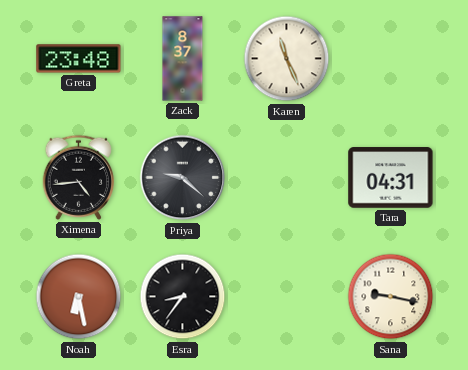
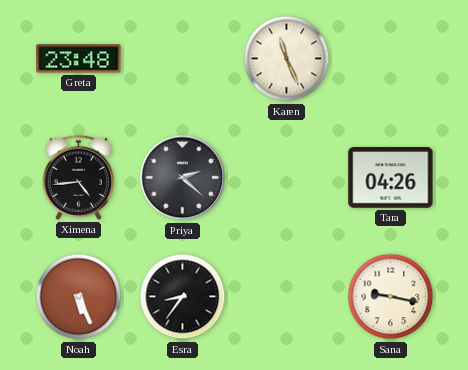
Zack: 8:37 -> none (183, 59)
Priya: 9:22 -> 2:22 (183, 178)
Tara: 04:31 -> 04:26 (391, 178)
Noah: 6:28 -> 5:26 (79, 297)
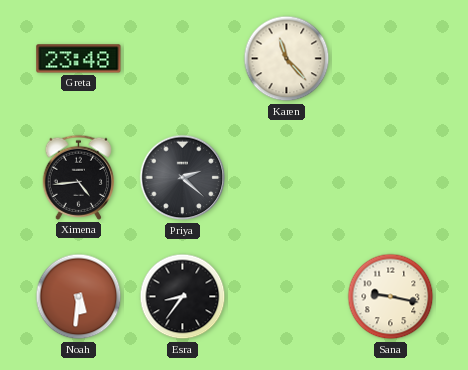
Karen: 11:26 -> 11:23 (287, 59)
Tara: 04:26 -> none (391, 178)
Noah: 5:26 -> 5:31 (79, 297)
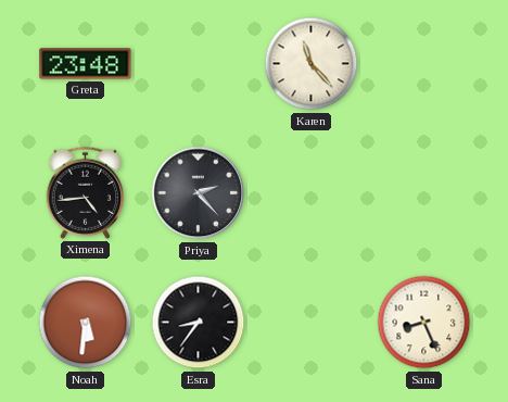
Priya: 2:22 -> 2:23 (199, 193)
Sana: 9:17 -> 8:26 (424, 323)
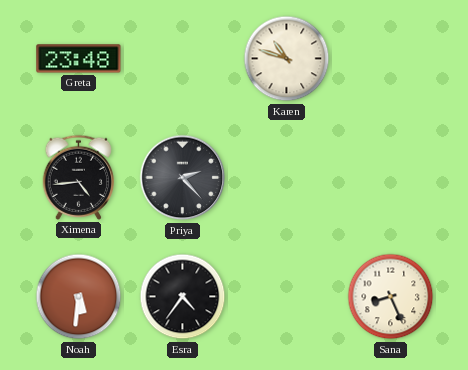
Karen: 11:23 -> 10:48 (287, 59)
Esra: 8:36 -> 4:36 (183, 297)
